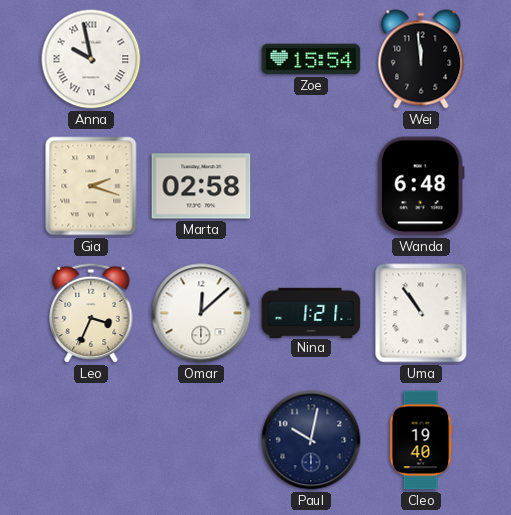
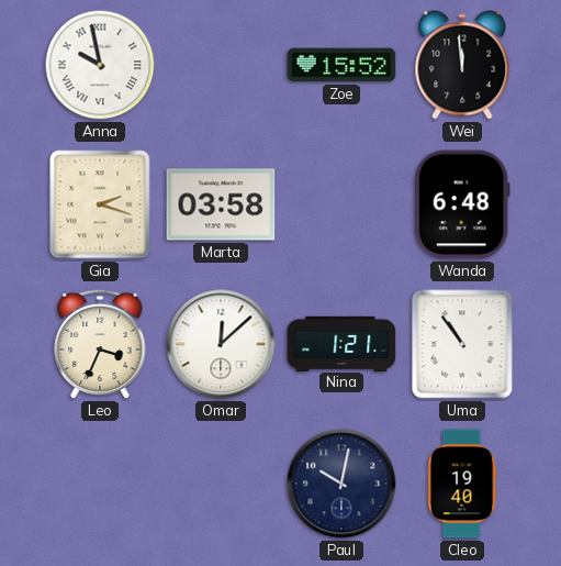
Zoe: 15:54 -> 15:52 (341, 65)
Marta: 02:58 -> 03:58 (221, 204)
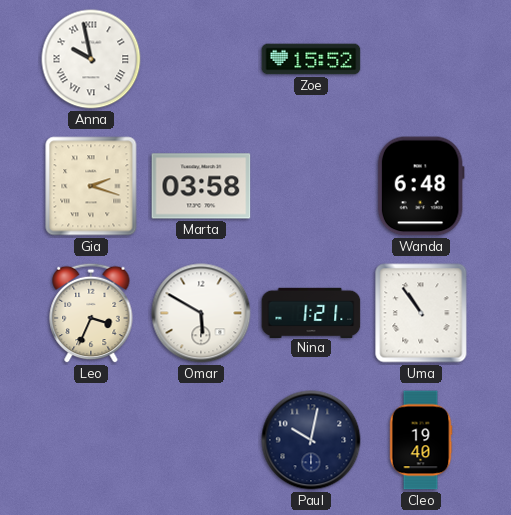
Wei: 11:59 -> none (462, 65)
Omar: 12:08 -> 5:50 (201, 313)
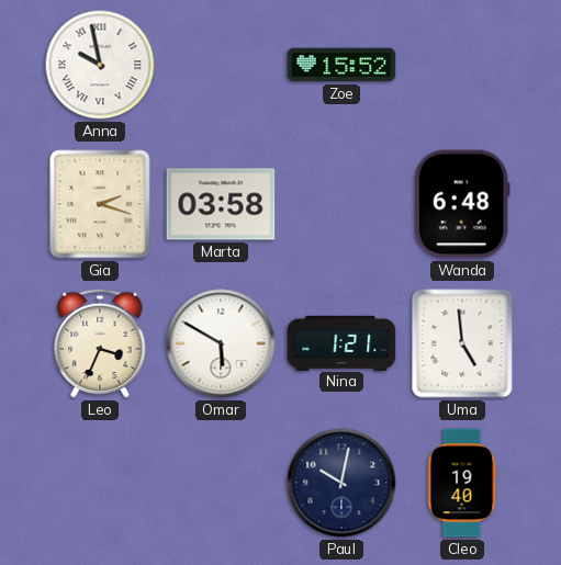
Uma: 10:54 -> 4:59 (462, 343)
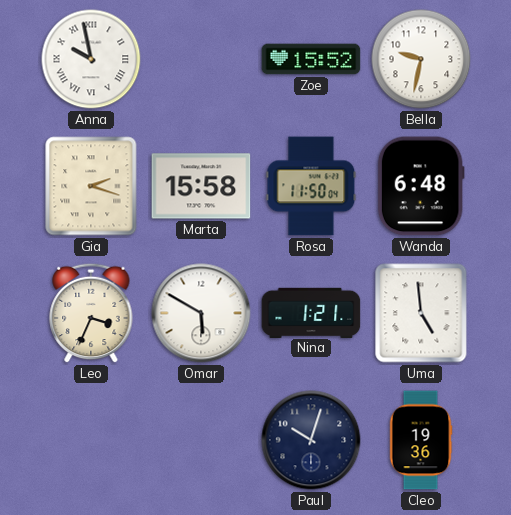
Bella: none -> 9:32 (421, 59)
Marta: 03:58 -> 15:58 (201, 186)
Rosa: none -> 11:50 (311, 186)
Paul: 10:02 -> 10:03 (311, 440)
Cleo: 19:40 -> 19:36 (421, 440)
